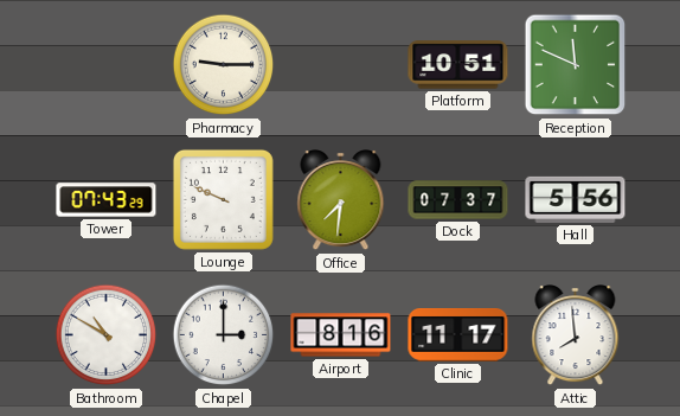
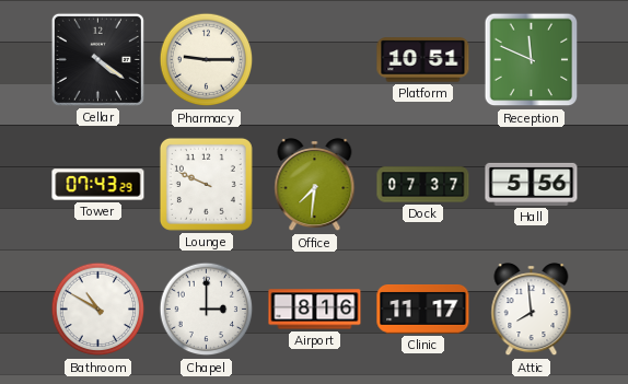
Cellar: none -> 4:21 (97, 59)
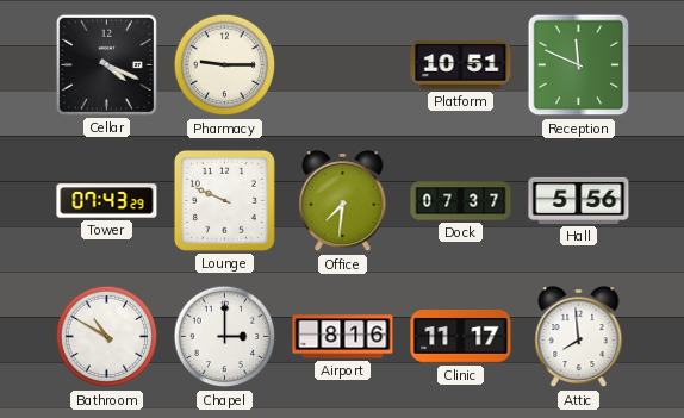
Cellar: 4:21 -> 4:19 (106, 64)
